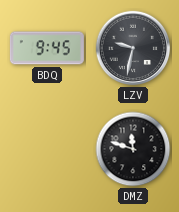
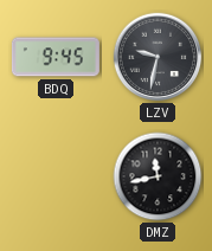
DMZ: 11:48 -> 11:43 (158, 176)
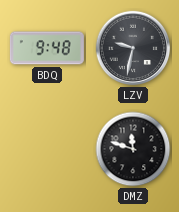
BDQ: 9:45 -> 9:48 (47, 48)
DMZ: 11:43 -> 11:48 (133, 149)
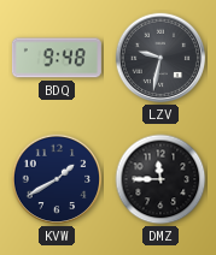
KVW: none -> 1:40 (57, 179)
DMZ: 11:48 -> 11:45 (160, 179)
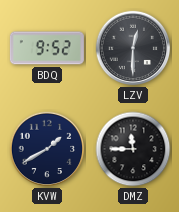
BDQ: 9:48 -> 9:52 (47, 48)
LZV: 9:32 -> 12:30 (133, 48)
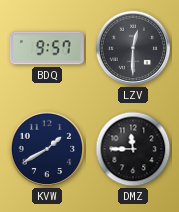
BDQ: 9:52 -> 9:57 (47, 48)
